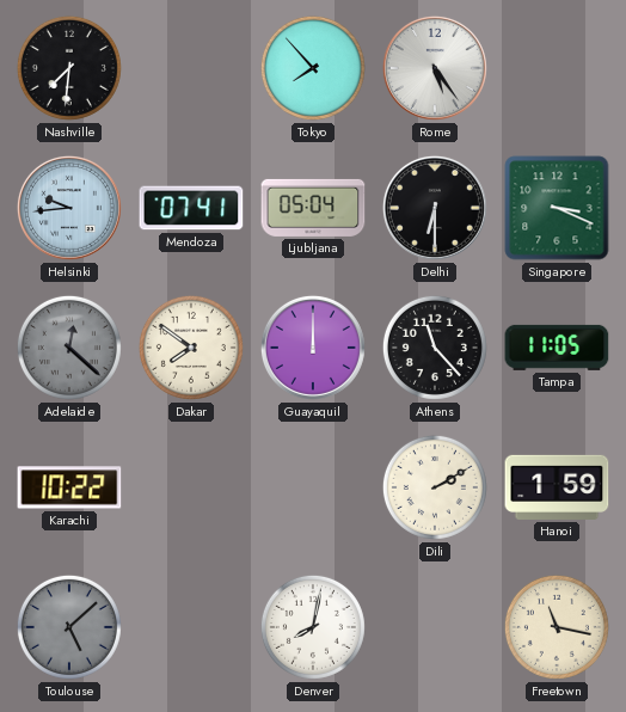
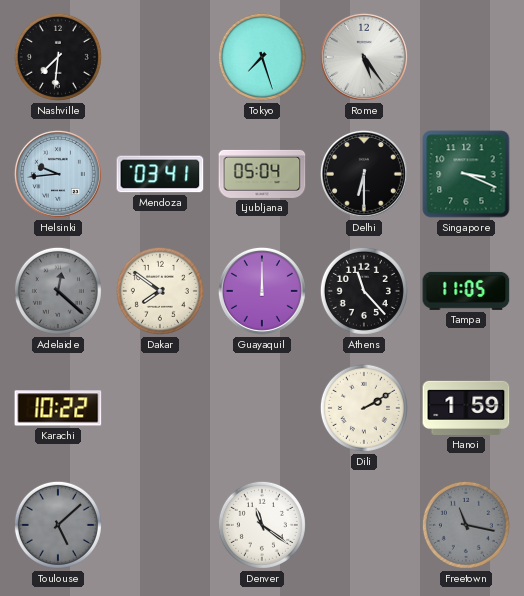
Tokyo: 7:53 -> 7:27 (262, 57)
Mendoza: 07:41 -> 03:41 (160, 174)
Denver: 8:02 -> 11:21 (262, 525)
Freetown dial: cream -> grey (466, 525)
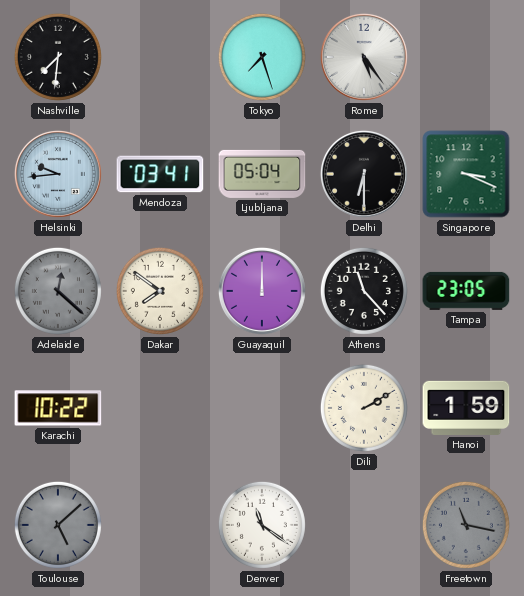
Tampa: 11:05 -> 23:05 (466, 291)
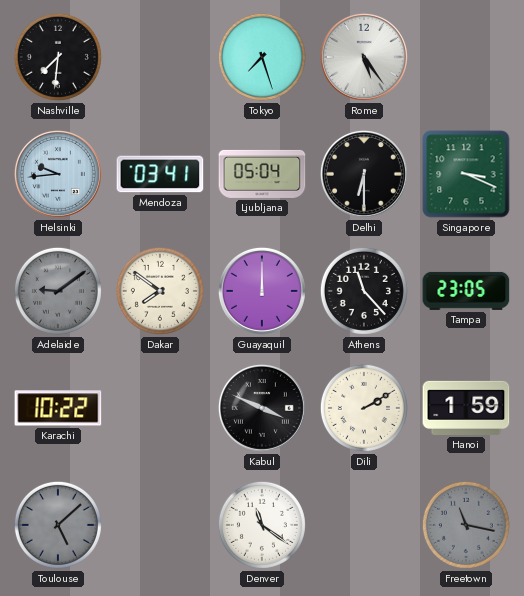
Adelaide: 12:22 -> 9:09 (58, 291)
Kabul: none -> 3:49 (262, 408)
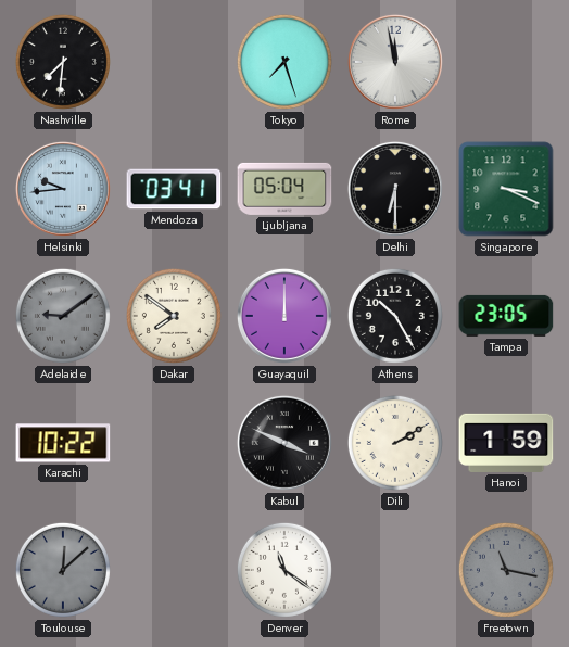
Rome: 5:24 -> 11:58 (395, 62)
Athens: 11:23 -> 10:25 (395, 316)
Toulouse: 5:08 -> 12:08 (63, 570)
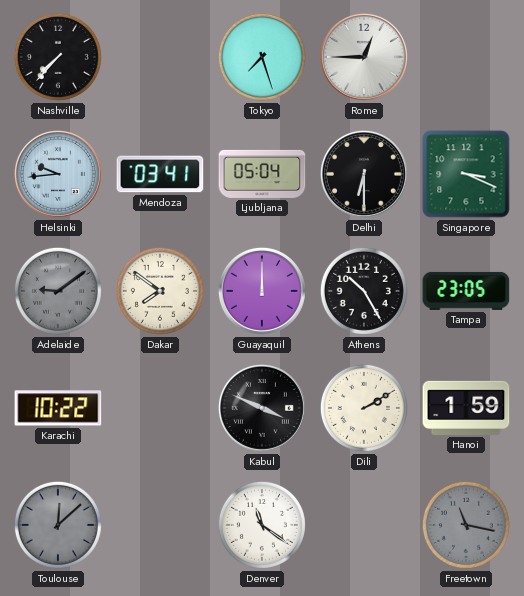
Nashville: 7:31 -> 7:37 (58, 57)
Rome: 11:58 -> 12:45 (364, 57)
